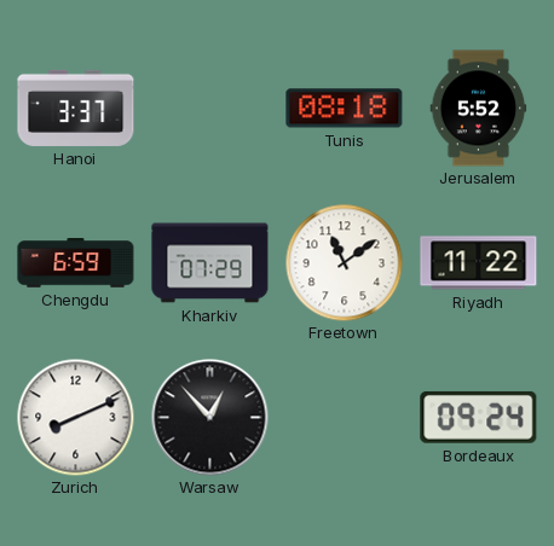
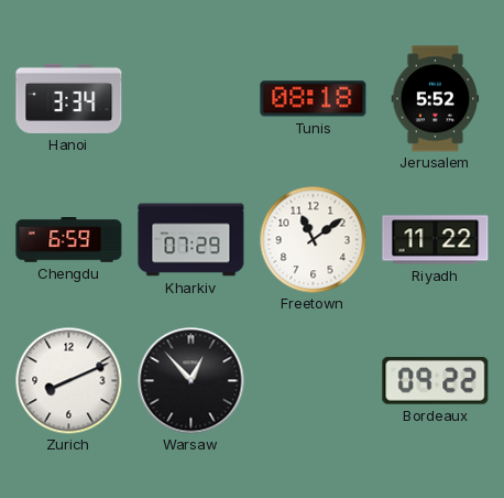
Hanoi: 3:37 -> 3:34 (69, 98)
Bordeaux: 09:24 -> 09:22 (436, 380)
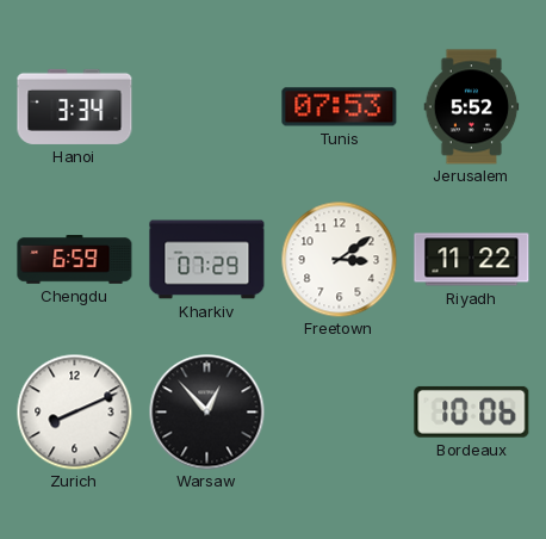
Tunis: 08:18 -> 07:53 (340, 107)
Freetown: 11:09 -> 3:09 (339, 259)
Bordeaux: 09:22 -> 10:06 (472, 411)
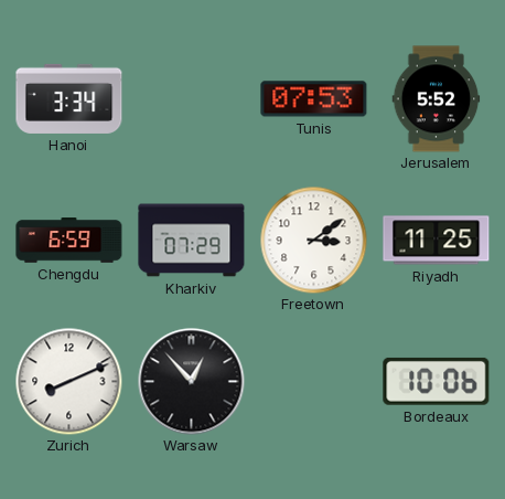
Riyadh: 11:22 -> 11:25 (437, 241)
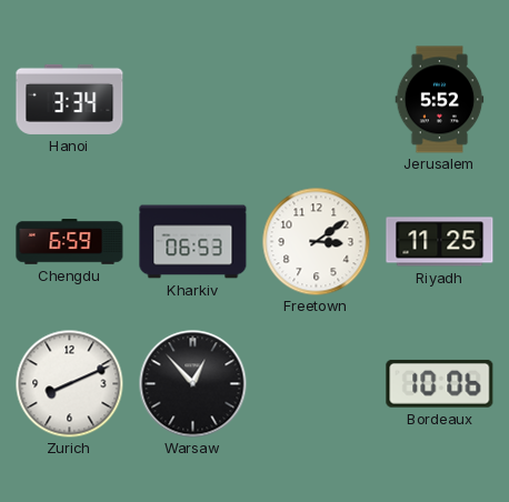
Tunis: 07:53 -> none (314, 99)
Kharkiv: 07:29 -> 06:53 (193, 242)
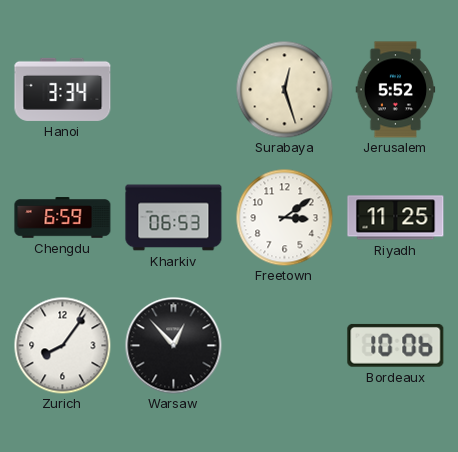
Surabaya: none -> 12:27 (284, 89)
Zurich: 8:11 -> 8:06 (62, 345)
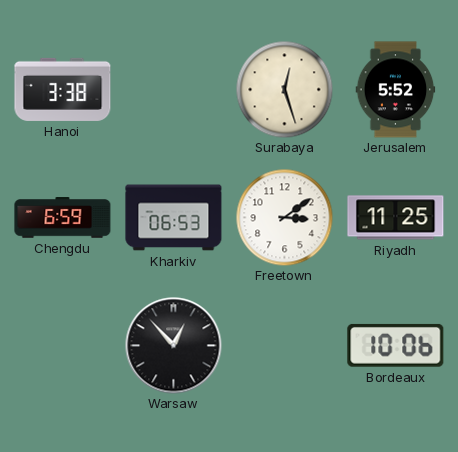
Hanoi: 3:34 -> 3:38 (63, 89)
Zurich: 8:06 -> none (62, 345)
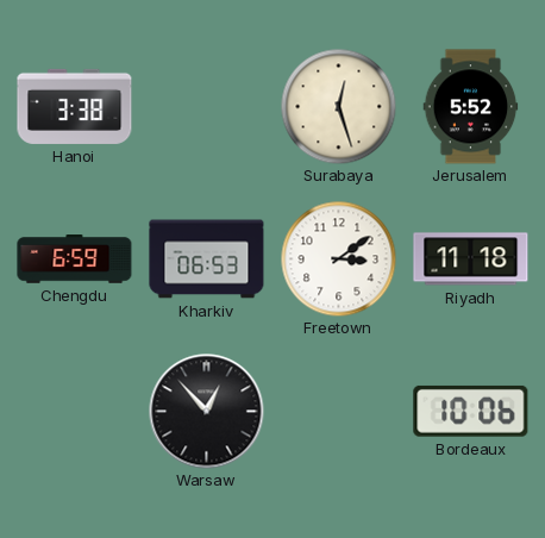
Riyadh: 11:25 -> 11:18 (471, 259)
